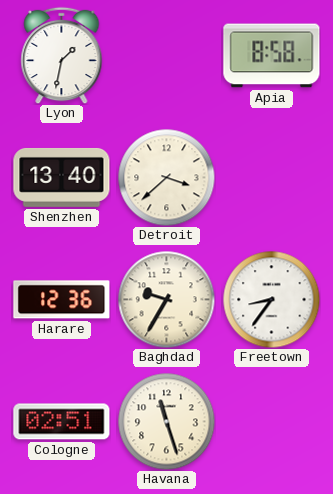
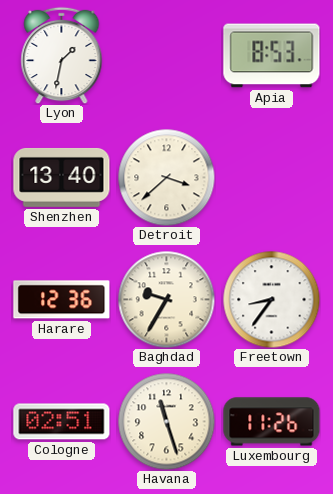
Apia: 8:58 -> 8:53 (272, 56)
Luxembourg: none -> 11:26 (272, 422)
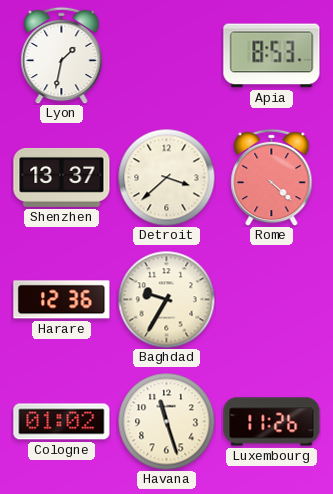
Shenzhen: 13:40 -> 13:37 (62, 177)
Rome: none -> 4:22 (272, 177)
Freetown: 8:36 -> none (271, 299)
Cologne: 02:51 -> 01:02 (62, 422)
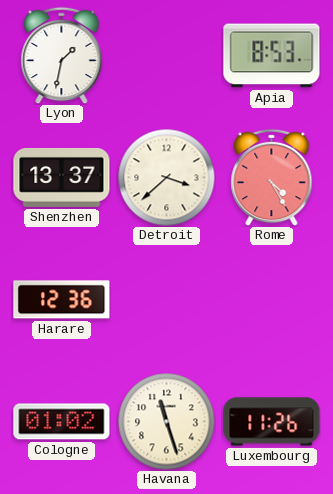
Rome: 4:22 -> 4:25 (272, 177)
Baghdad: 9:35 -> none (166, 299)
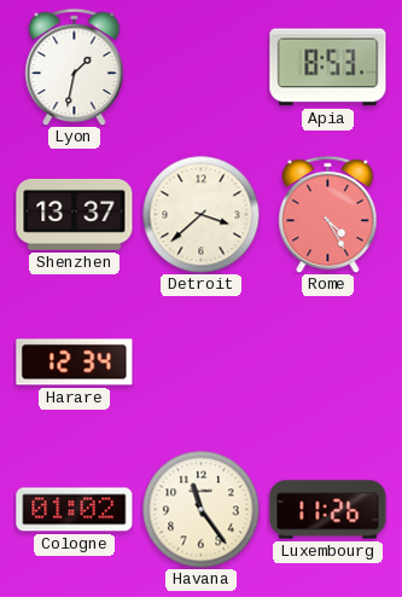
Harare: 12:36 -> 12:34 (75, 363)
Havana: 11:27 -> 11:24 (200, 509)
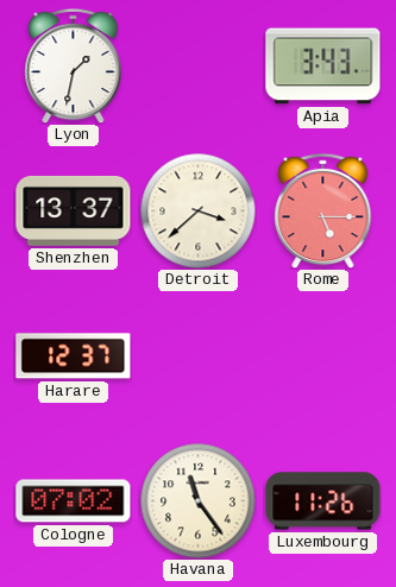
Apia: 8:53 -> 3:43 (323, 67)
Rome: 4:25 -> 5:15 (323, 210)
Harare: 12:34 -> 12:37 (74, 356)
Cologne: 01:02 -> 07:02 (74, 501)
